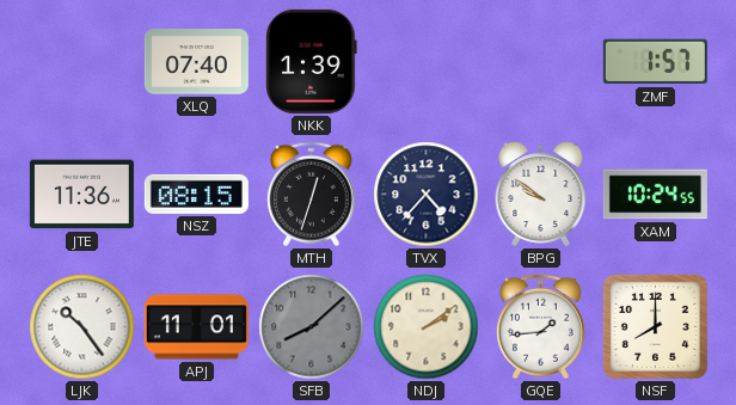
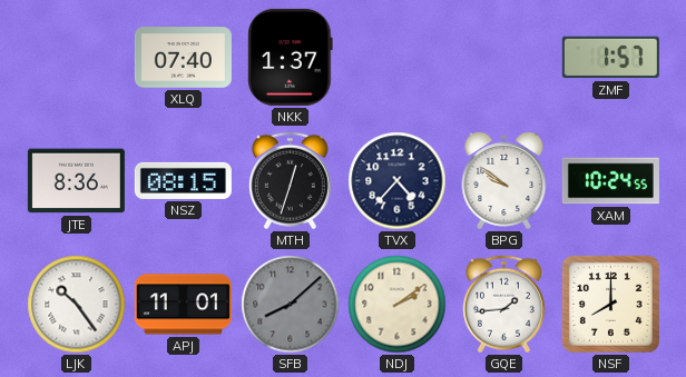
NKK: 1:39 -> 1:37 (291, 57)
JTE: 11:36 -> 8:36 (76, 181)
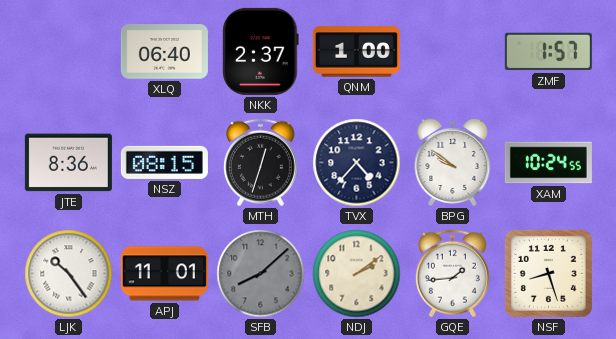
XLQ: 07:40 -> 06:40 (164, 52)
NKK: 1:37 -> 2:37 (261, 51)
QNM: none -> 1:00 (356, 52)
NSF: 8:00 -> 8:27 (548, 273)
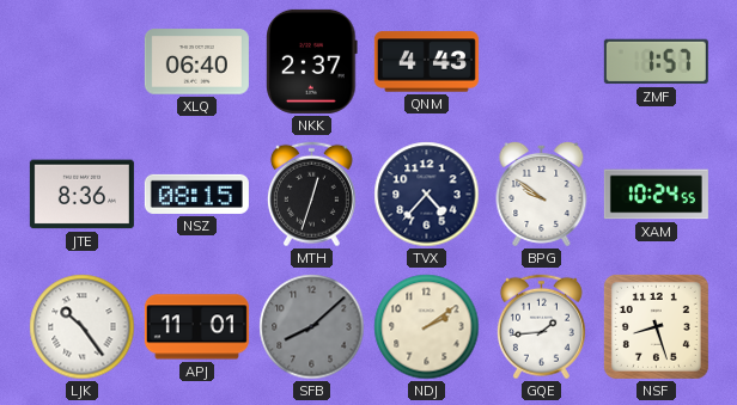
QNM: 1:00 -> 4:43 (426, 62)
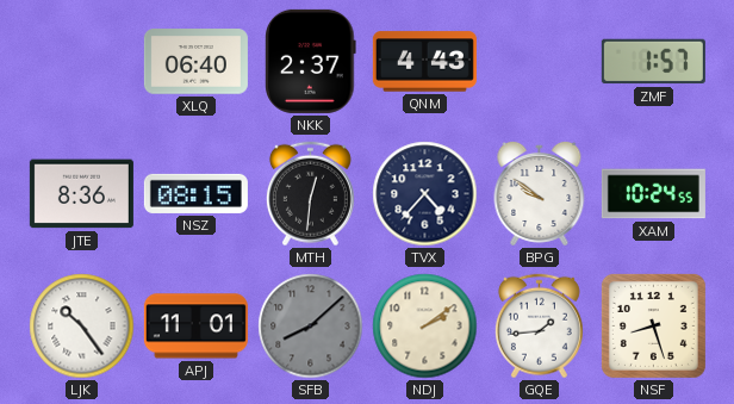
MTH: 12:33 -> 12:31 (310, 194)
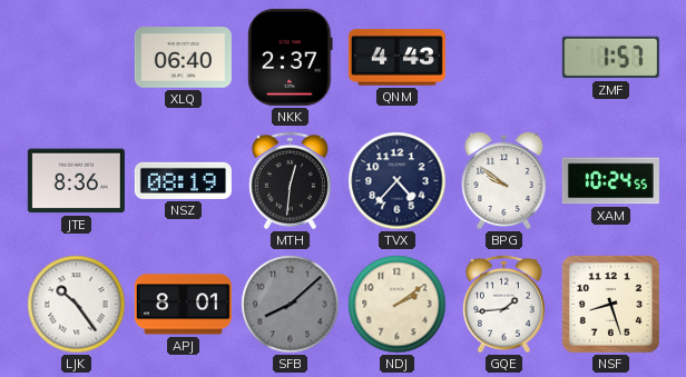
NSZ: 08:15 -> 08:19 (183, 180)
APJ: 11:01 -> 8:01 (183, 305)
